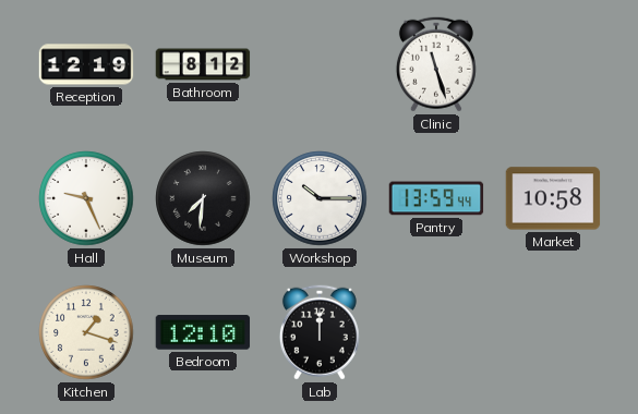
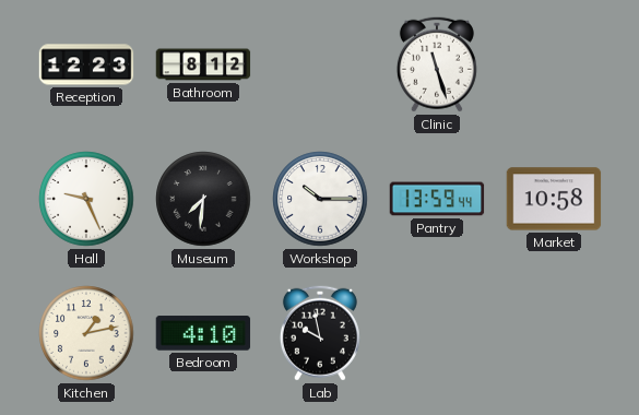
Reception: 12:19 -> 12:23 (86, 64)
Kitchen: 1:18 -> 1:13 (86, 333)
Bedroom: 12:10 -> 4:10 (203, 333)
Lab: 12:00 -> 9:58 (320, 333)
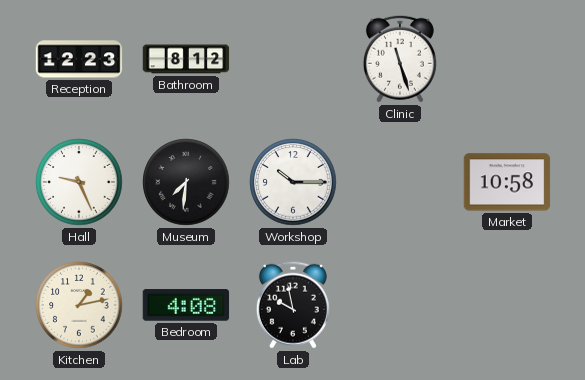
Pantry: 13:59 -> none (437, 199)
Bedroom: 4:10 -> 4:08 (186, 305)
